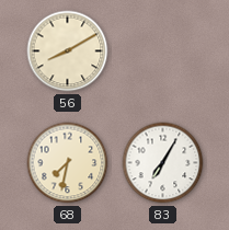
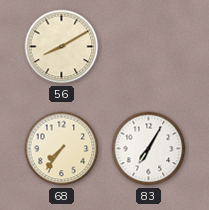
68: 7:32 -> 7:36 (62, 149)
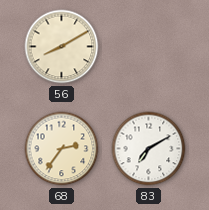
68: 7:36 -> 2:36 (62, 149)
83: 7:05 -> 7:10 (149, 149)
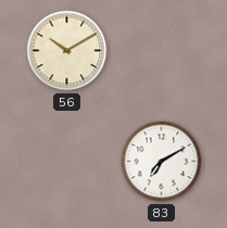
56: 8:10 -> 10:10 (67, 51)
68: 2:36 -> none (62, 149)
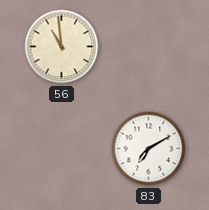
56: 10:10 -> 10:59 (62, 47)
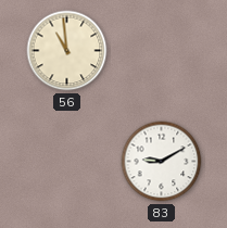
83: 7:10 -> 9:10 (162, 162)
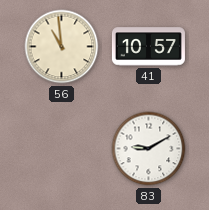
41: none -> 10:57 (148, 47)
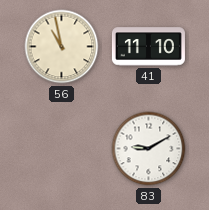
56: 10:59 -> 10:58 (62, 47)
41: 10:57 -> 11:10 (148, 47)
